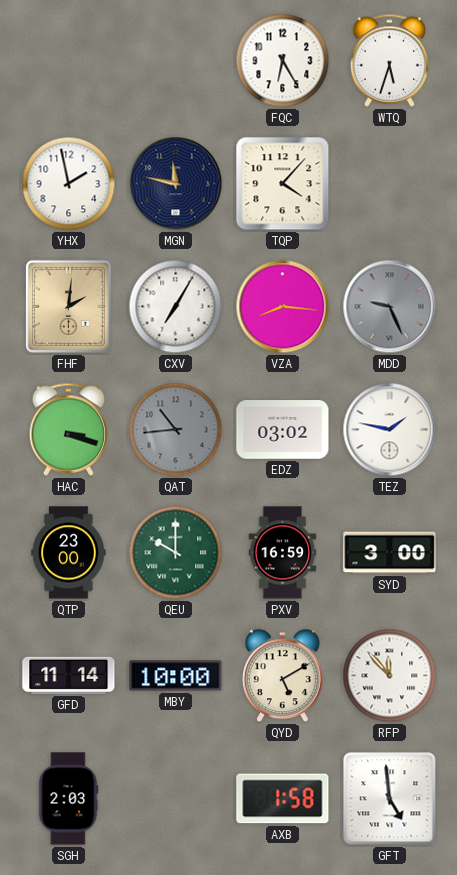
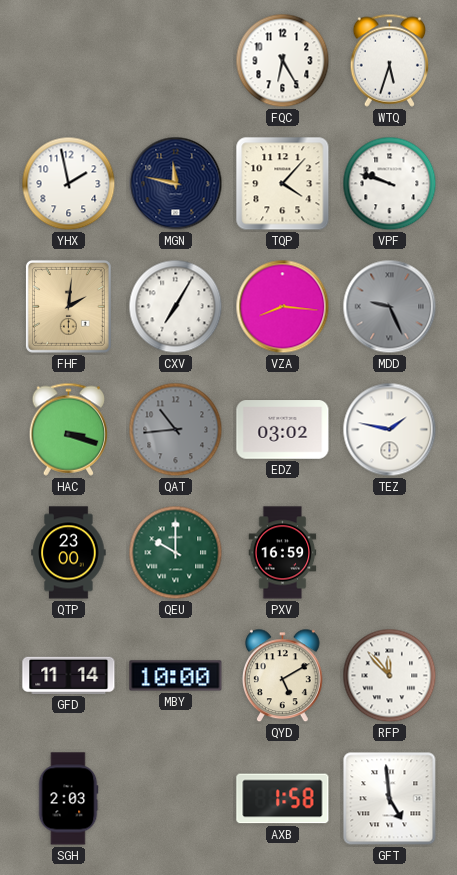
VPF: none -> 9:48 (390, 184)
SYD: 3:00 -> none (390, 553)
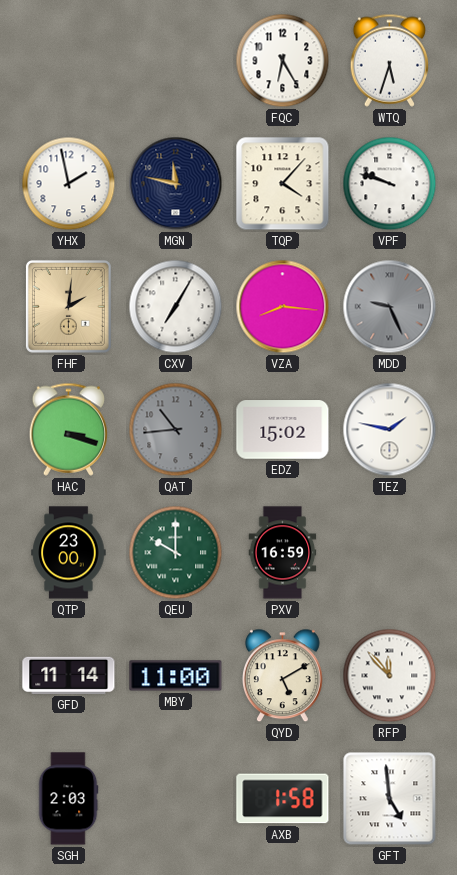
EDZ: 03:02 -> 15:02 (283, 430)
MBY: 10:00 -> 11:00 (176, 676)
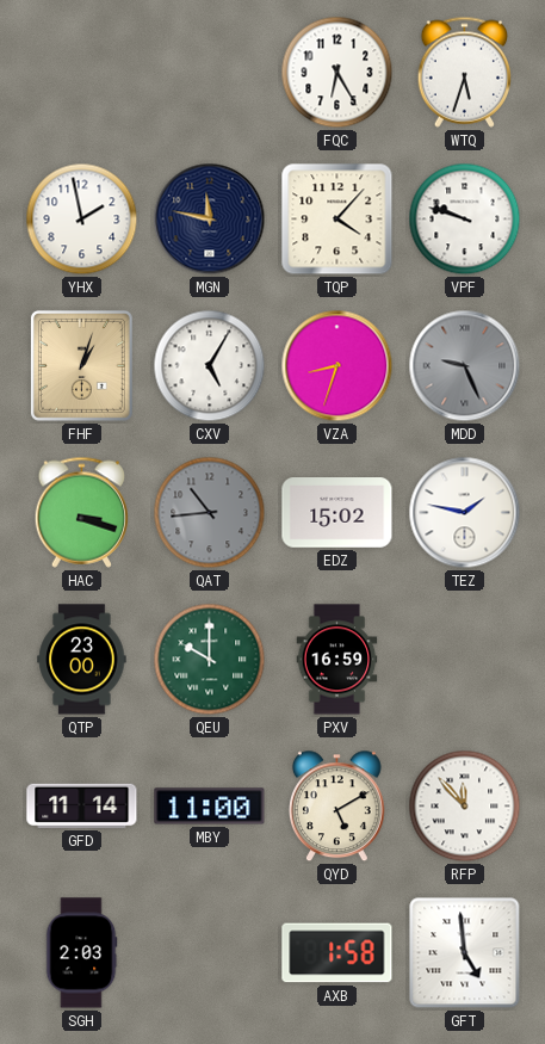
FHF: 2:01 -> 1:03 (81, 365)
CXV: 7:05 -> 5:05 (210, 366)
VZA: 8:16 -> 8:33 (337, 366)
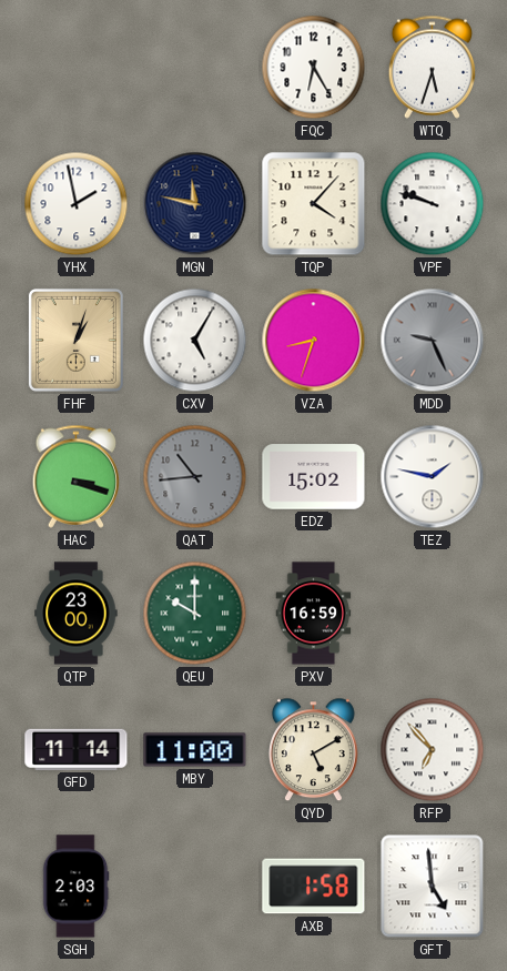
RFP: 11:53 -> 6:53 (433, 750)
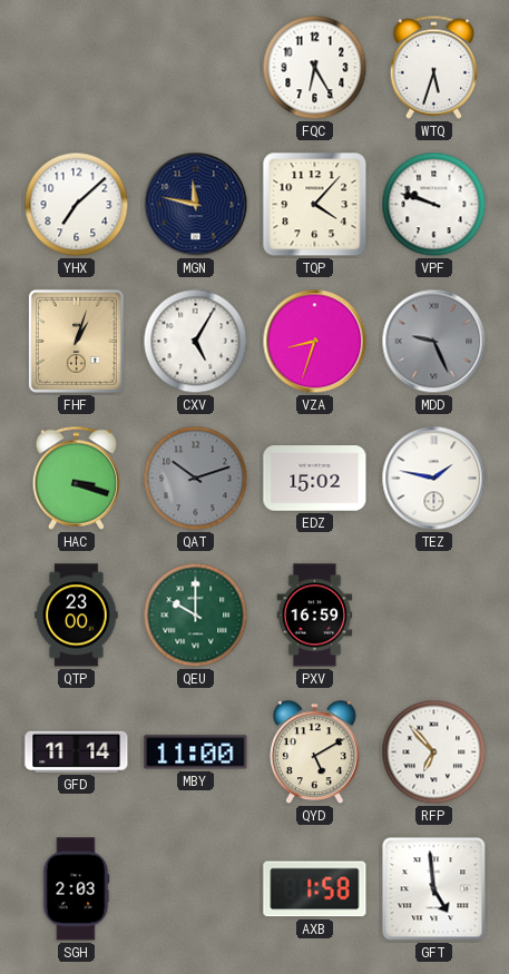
YHX: 1:58 -> 7:08 (77, 205)
QAT: 10:44 -> 10:12 (196, 479)
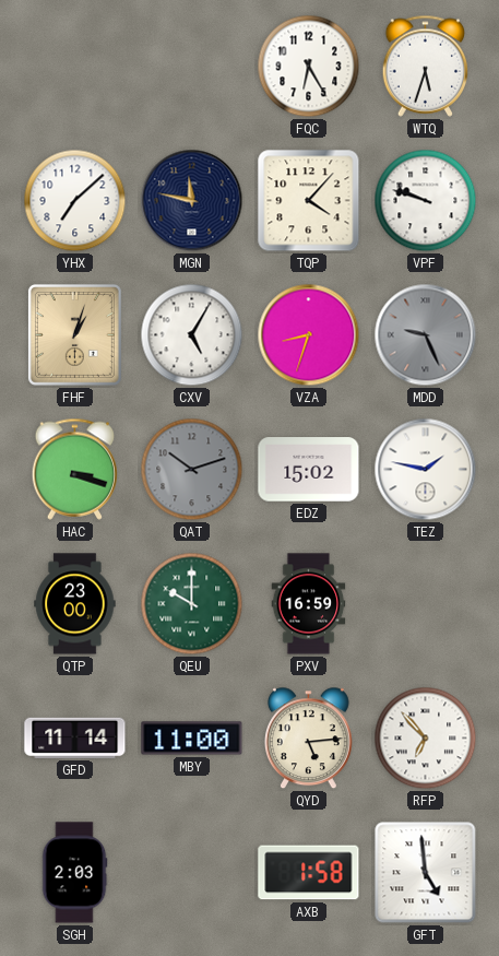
QYD: 5:10 -> 5:14 (308, 739)
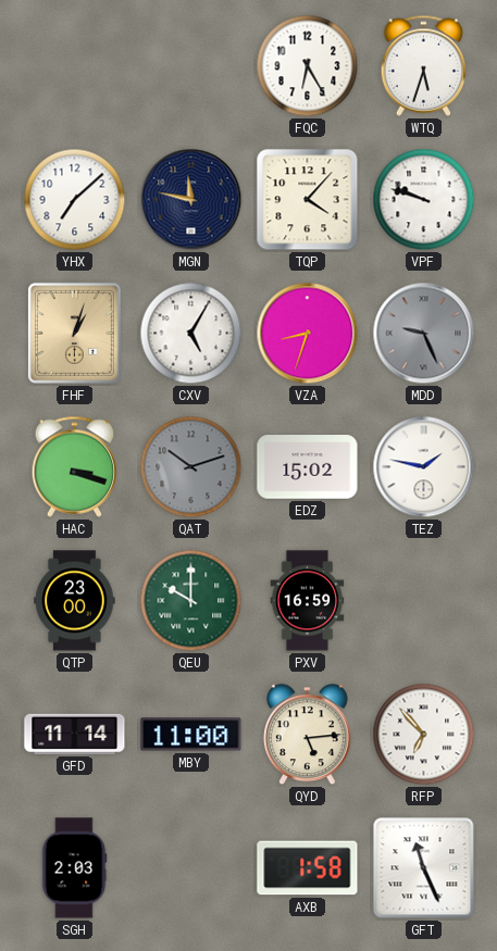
GFT: 4:59 -> 11:26 (424, 868)
